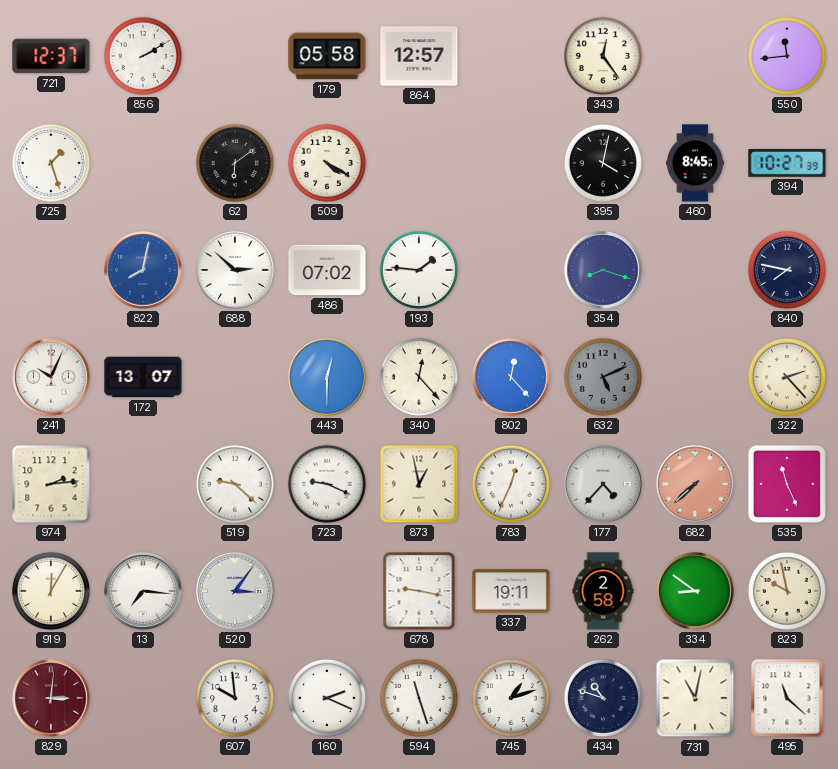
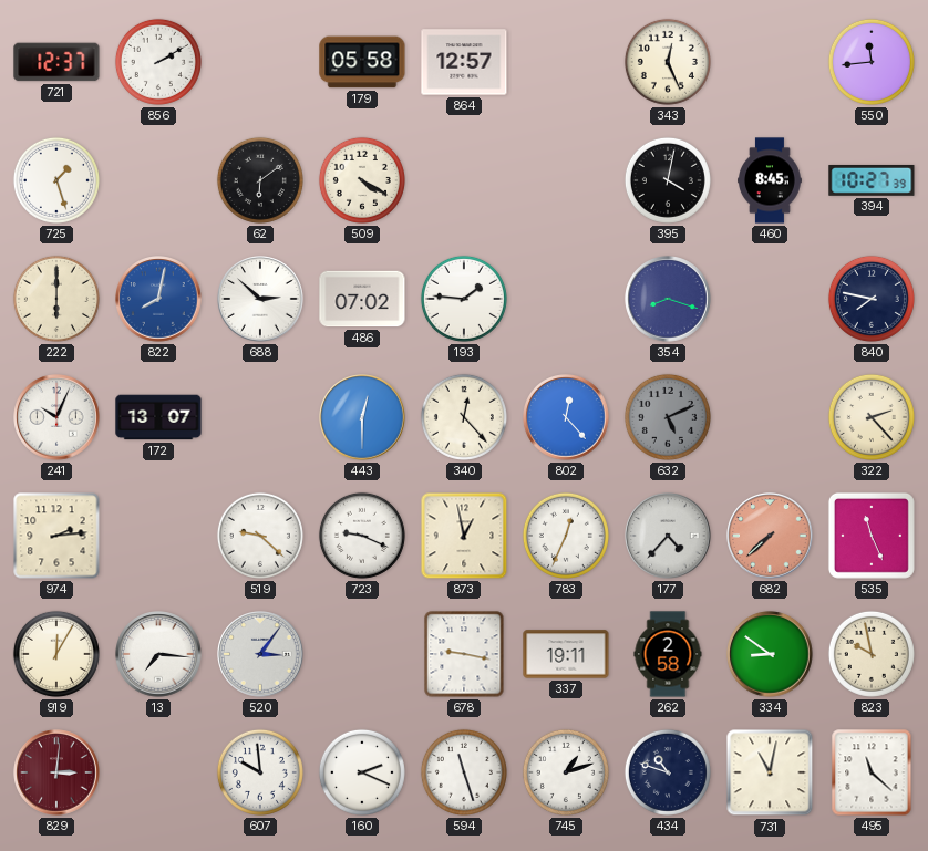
343: 12:24 -> 12:26 (668, 62)
222: none -> 6:00 (56, 299)
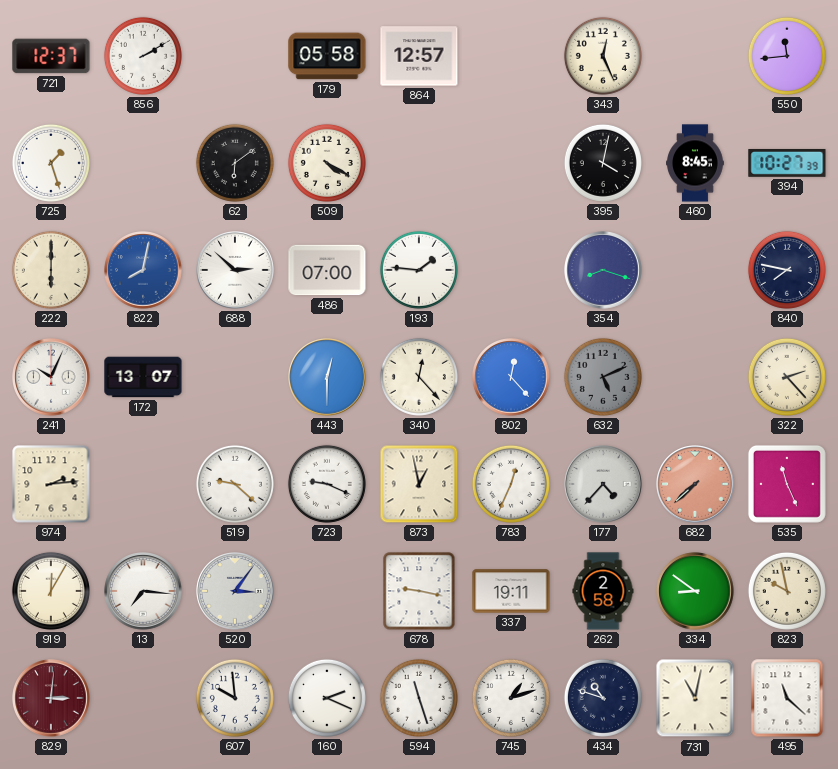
486: 07:02 -> 07:00 (327, 270)
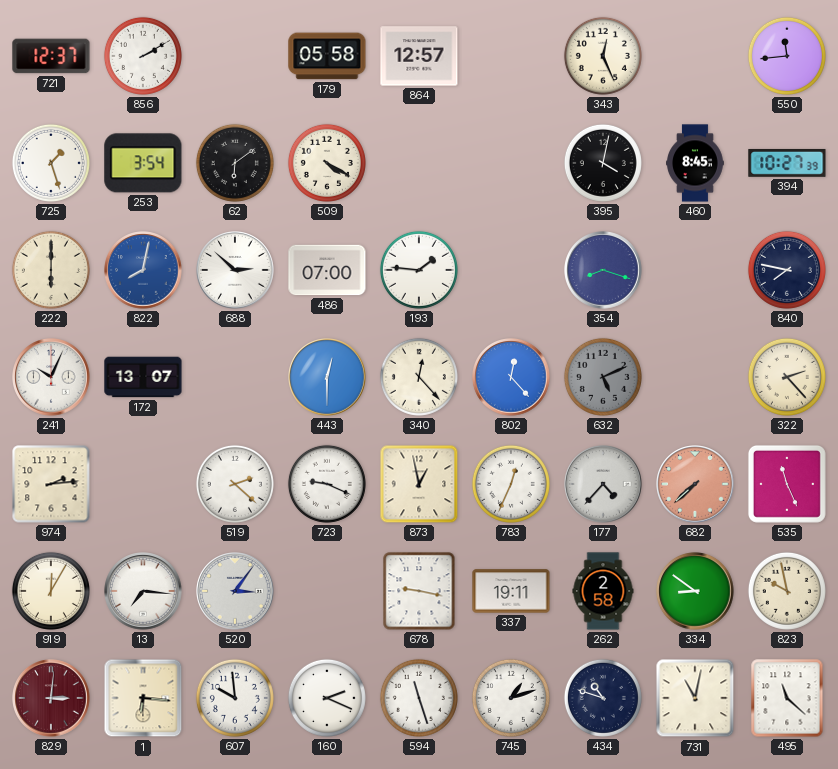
253: none -> 3:54 (143, 163)
519: 9:22 -> 2:22 (235, 484)
1: none -> 6:16 (143, 698)
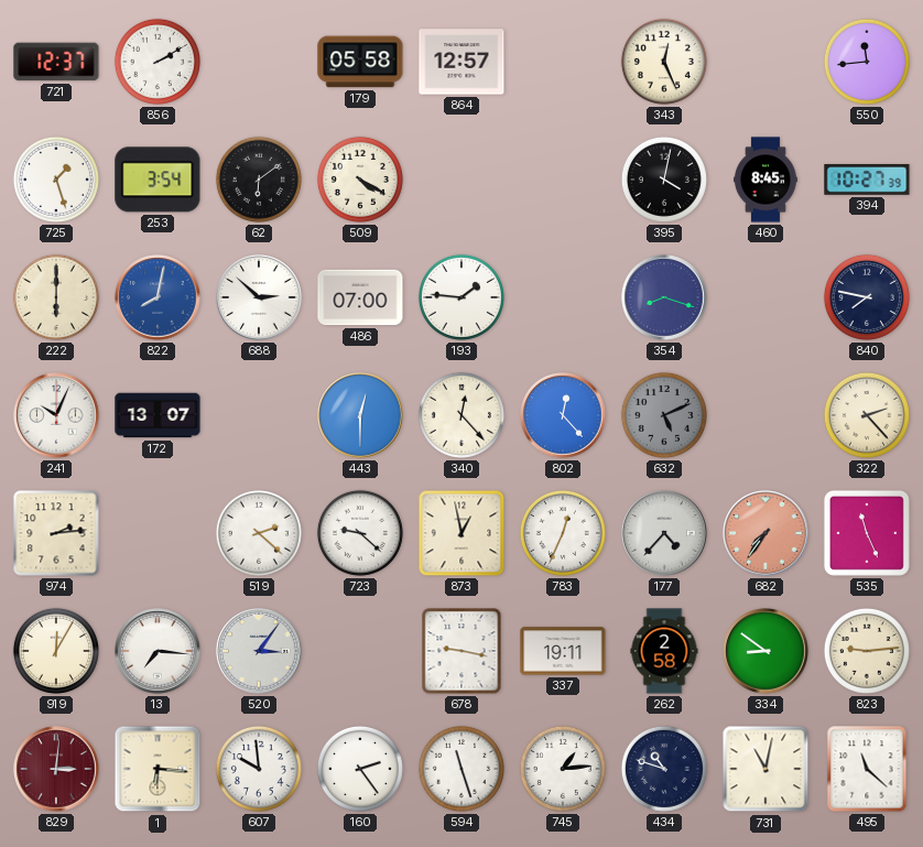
723: 9:19 -> 9:22 (360, 533)
682: 7:38 -> 7:36 (765, 533)
823: 9:58 -> 9:14 (867, 651)
160: 2:19 -> 2:24 (360, 769)
745: 1:12 -> 1:14 (563, 769)
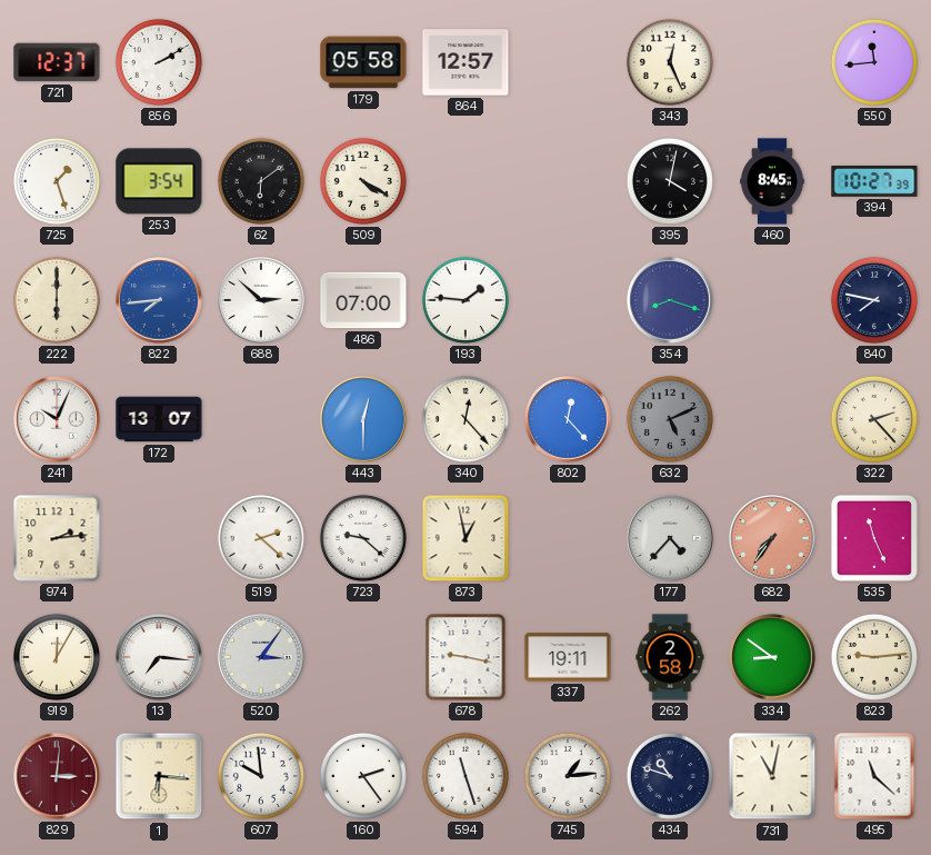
822: 8:02 -> 7:44 (159, 300)
783: 12:34 -> none (563, 533)
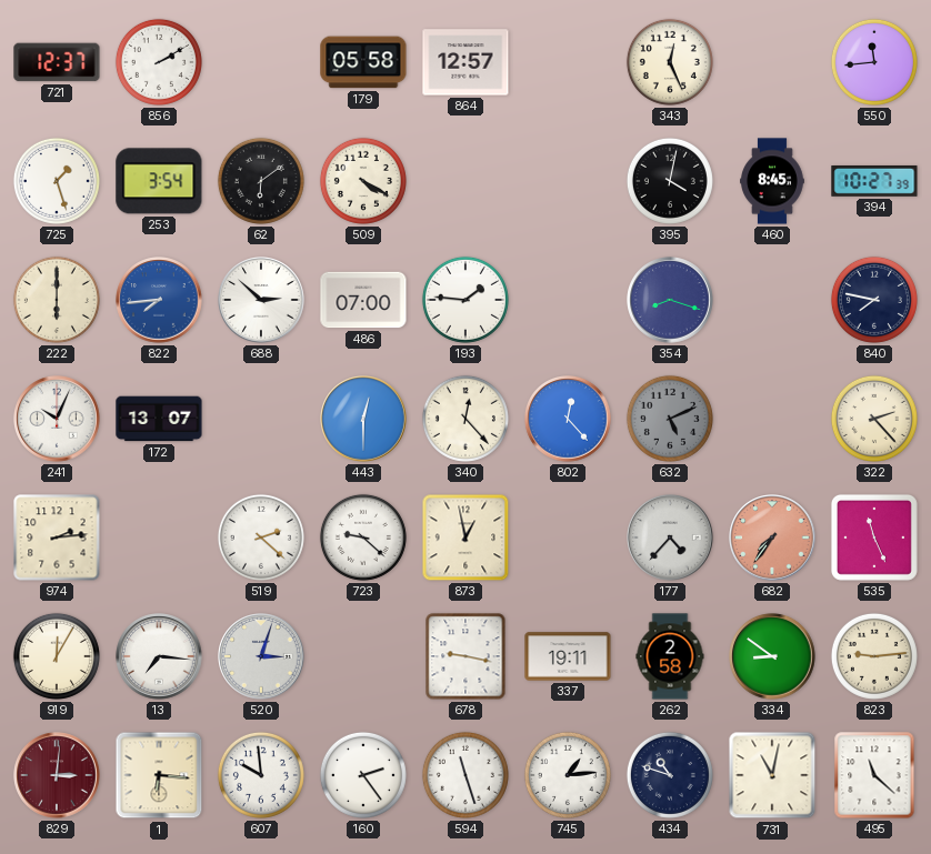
520: 3:06 -> 3:03 (261, 656)
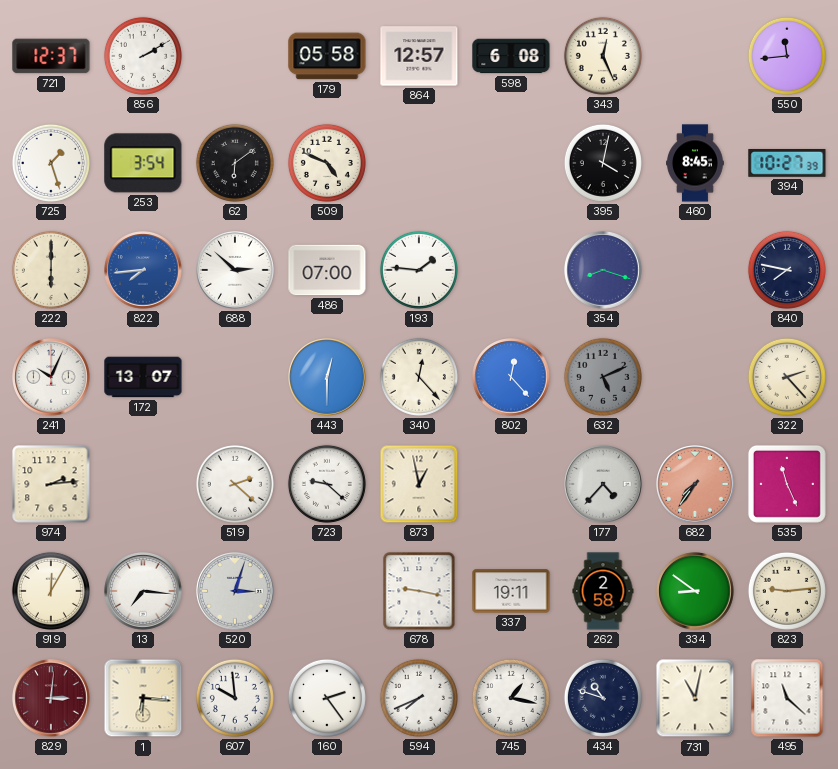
598: none -> 6:08 (511, 56)
509: 4:20 -> 4:49 (327, 163)
594: 11:27 -> 7:41 (419, 698)
745: 1:14 -> 1:17 (511, 698)
